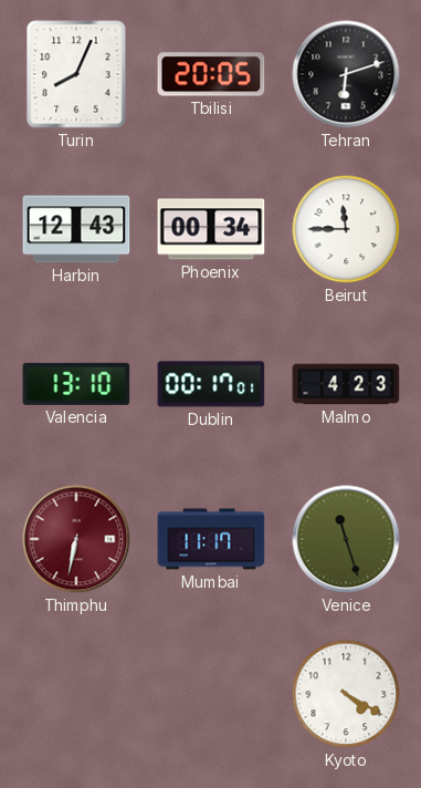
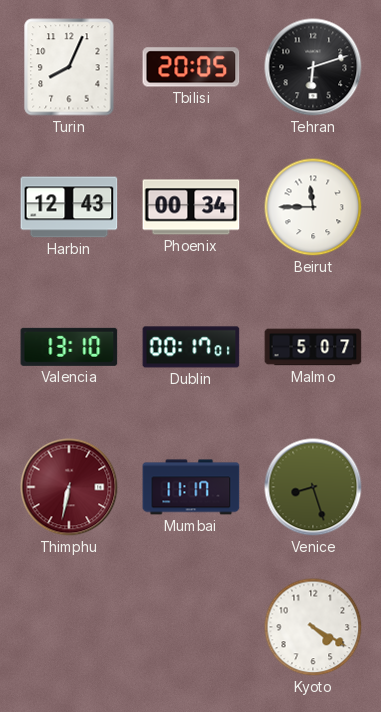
Malmo: 4:23 -> 5:07 (313, 347)
Venice: 11:27 -> 8:27 (313, 487)
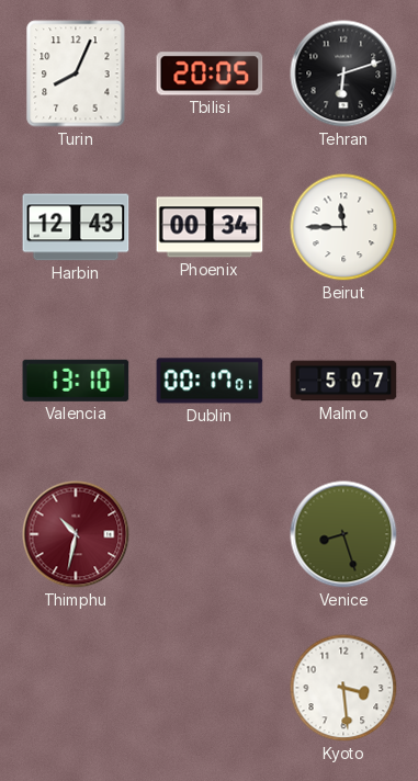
Thimphu: 6:32 -> 10:32 (76, 534)
Mumbai: 11:17 -> none (191, 487)
Kyoto: 4:20 -> 3:29 (343, 688)
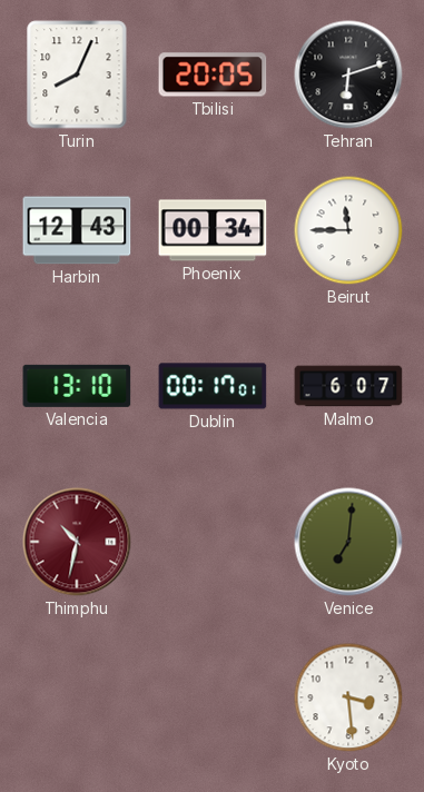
Malmo: 5:07 -> 6:07 (348, 386)
Venice: 8:27 -> 7:01 (348, 542)
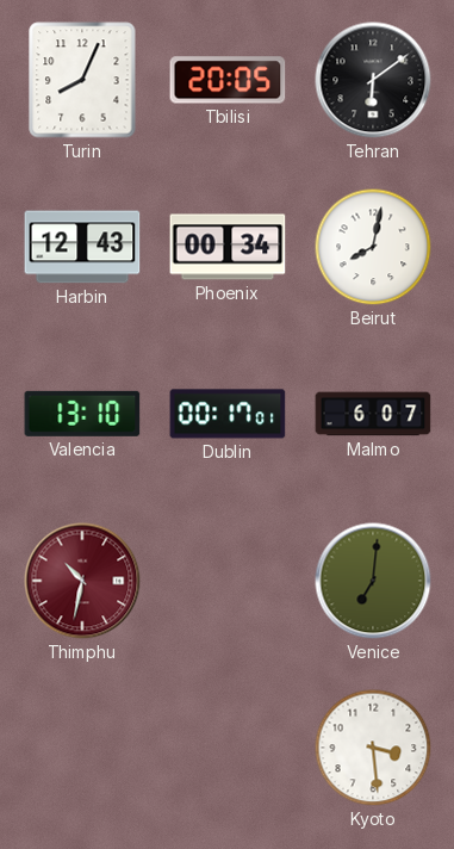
Tehran: 6:12 -> 6:09 (373, 80)
Beirut: 11:45 -> 8:02 (373, 247)
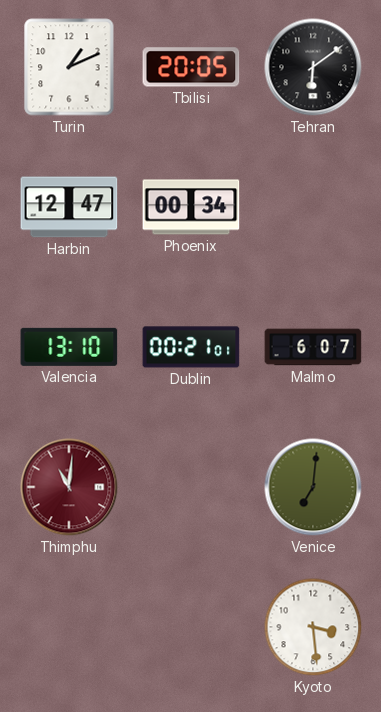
Turin: 8:04 -> 1:11 (69, 67)
Harbin: 12:43 -> 12:47 (69, 207)
Beirut: 8:02 -> none (373, 247)
Dublin: 00:17 -> 00:21 (191, 347)
Thimphu: 10:32 -> 11:01 (69, 487)
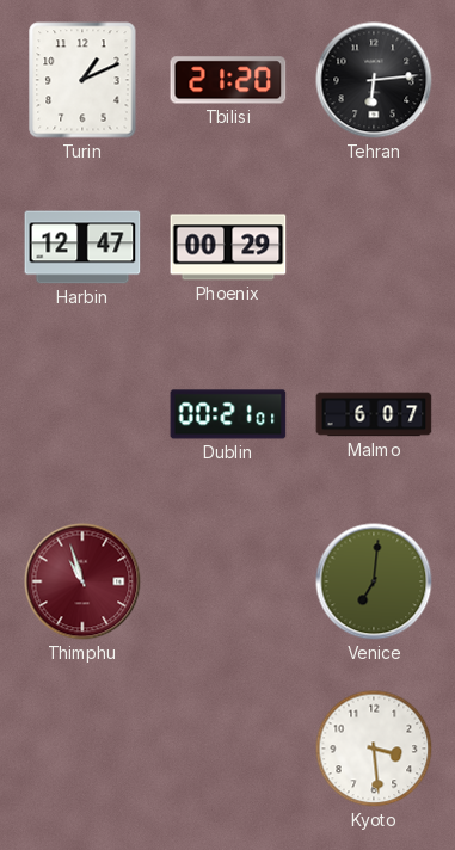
Tbilisi: 20:05 -> 21:20 (228, 80)
Tehran: 6:09 -> 6:14 (374, 80)
Phoenix: 00:34 -> 00:29 (228, 247)
Valencia: 13:10 -> none (69, 347)
Thimphu: 11:01 -> 10:57 (82, 581)
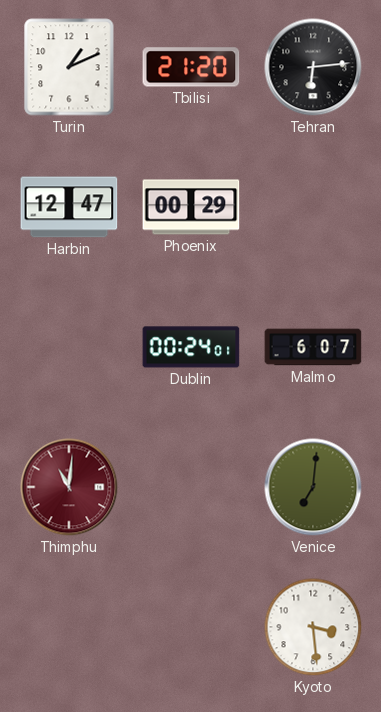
Dublin: 00:21 -> 00:24 (191, 347)
Thimphu: 10:57 -> 11:01 (69, 487)
